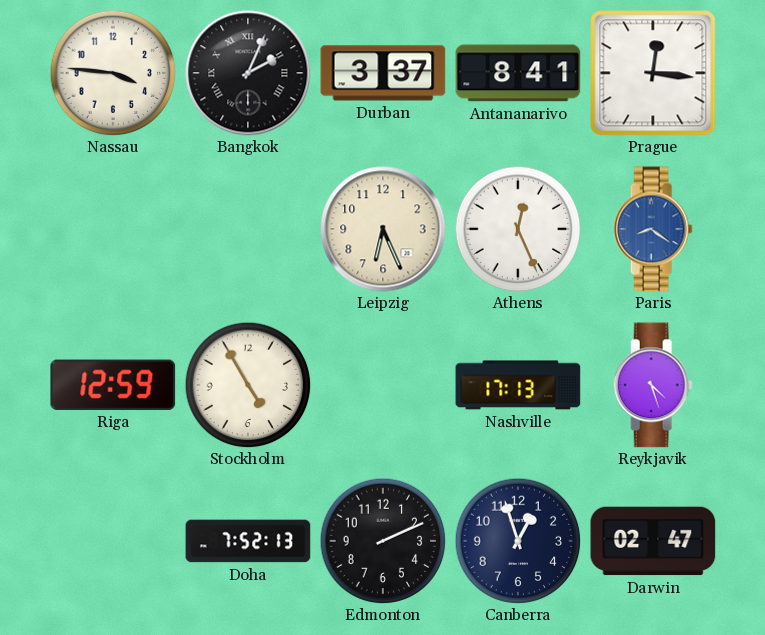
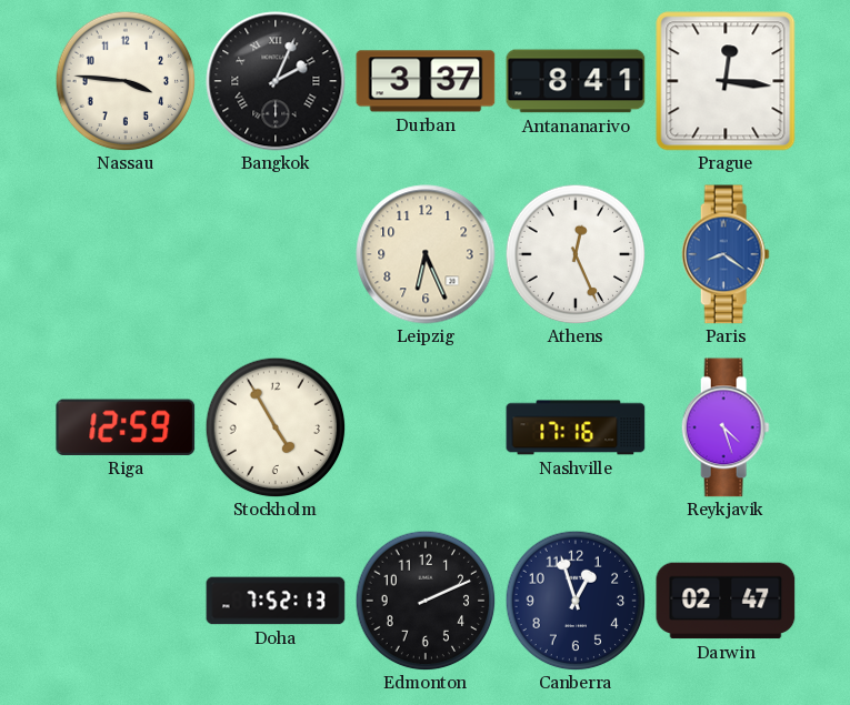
Nashville: 17:13 -> 17:16 (576, 427)
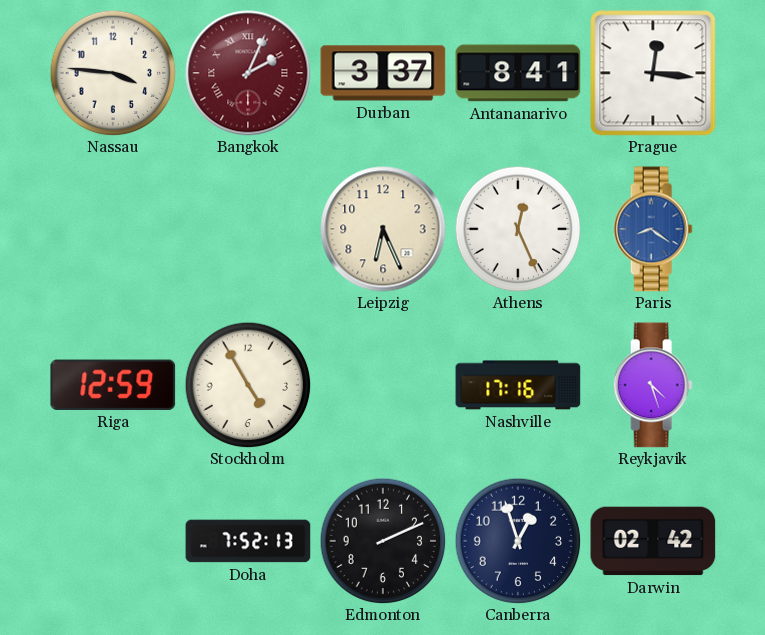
Bangkok dial: black -> burgundy (248, 73)
Darwin: 02:47 -> 02:42 (653, 541)
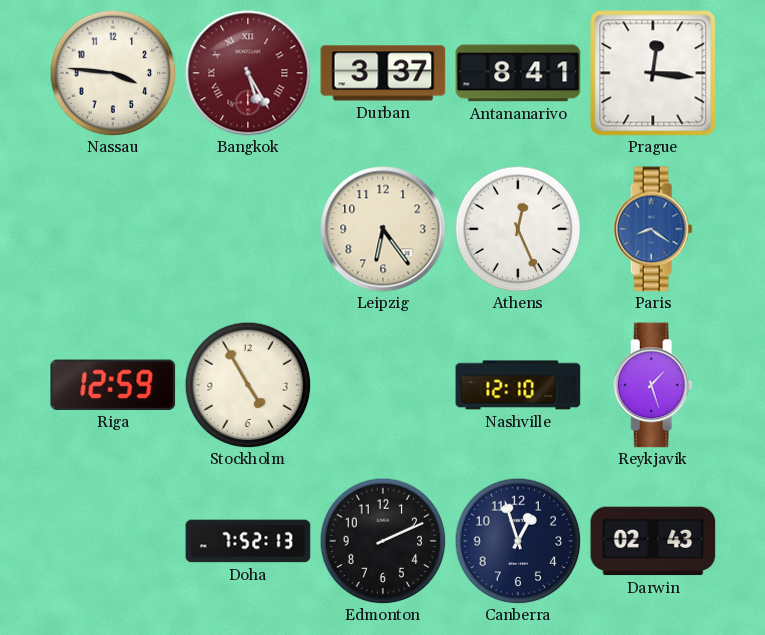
Bangkok: 2:04 -> 5:25 (248, 73)
Leipzig: 6:26 -> 6:24 (383, 229)
Nashville: 17:16 -> 12:10 (518, 385)
Reykjavik: 4:27 -> 1:27 (653, 385)
Darwin: 02:42 -> 02:43 (653, 541)
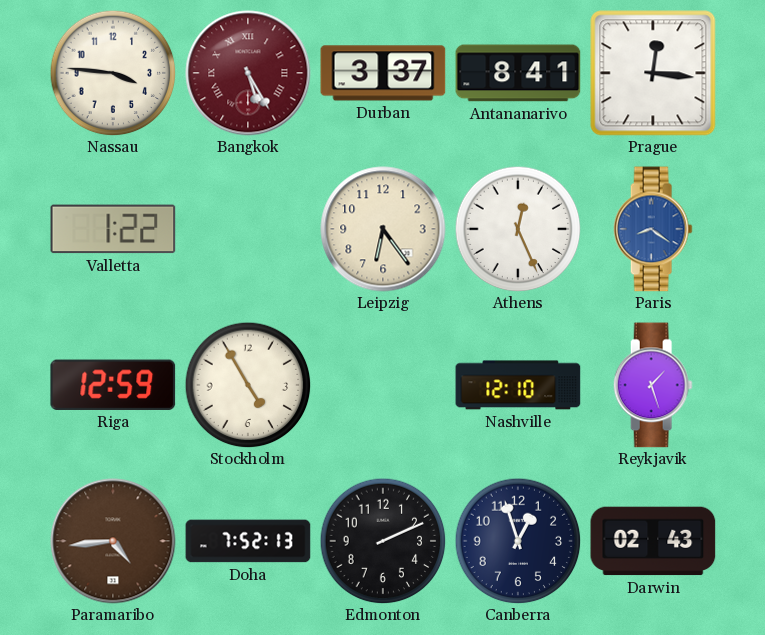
Valletta: none -> 1:22 (113, 229)
Paramaribo: none -> 4:44 (113, 541)
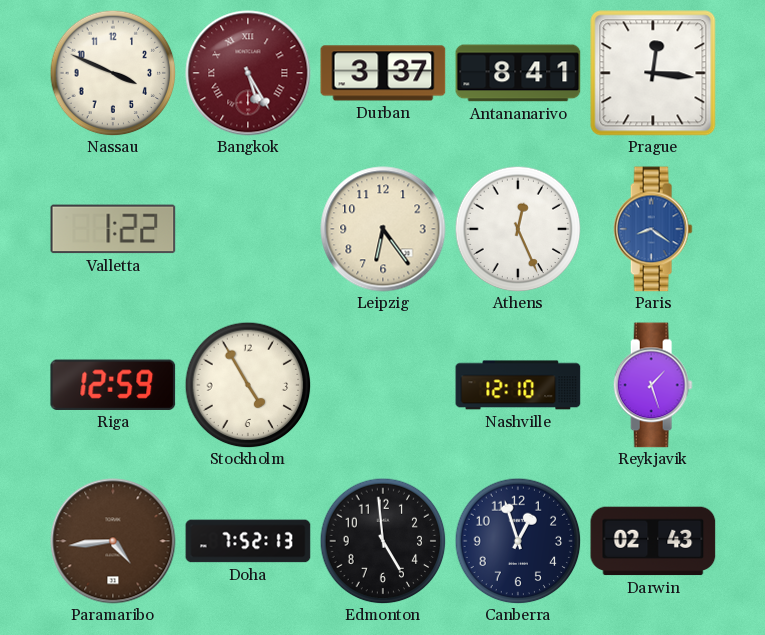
Nassau: 3:46 -> 3:49 (113, 73)
Edmonton: 2:11 -> 4:59 (383, 541)
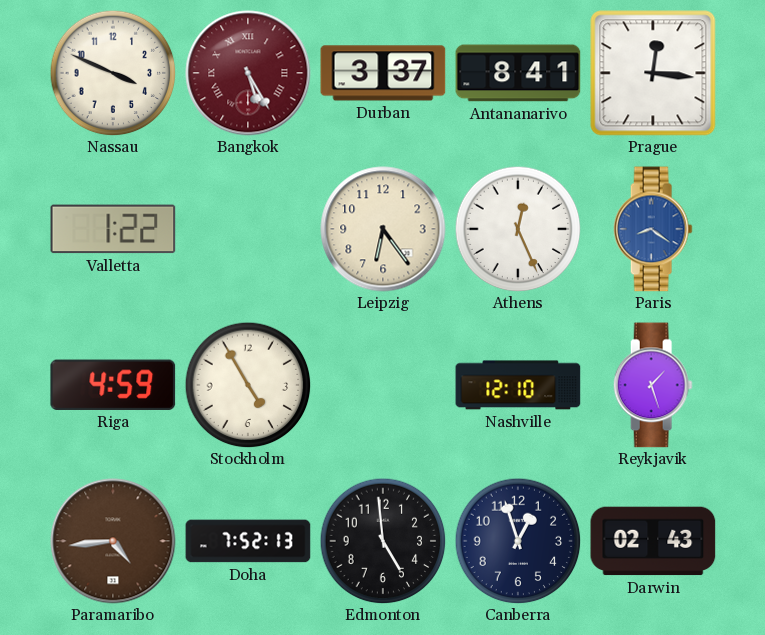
Riga: 12:59 -> 4:59 (113, 385)
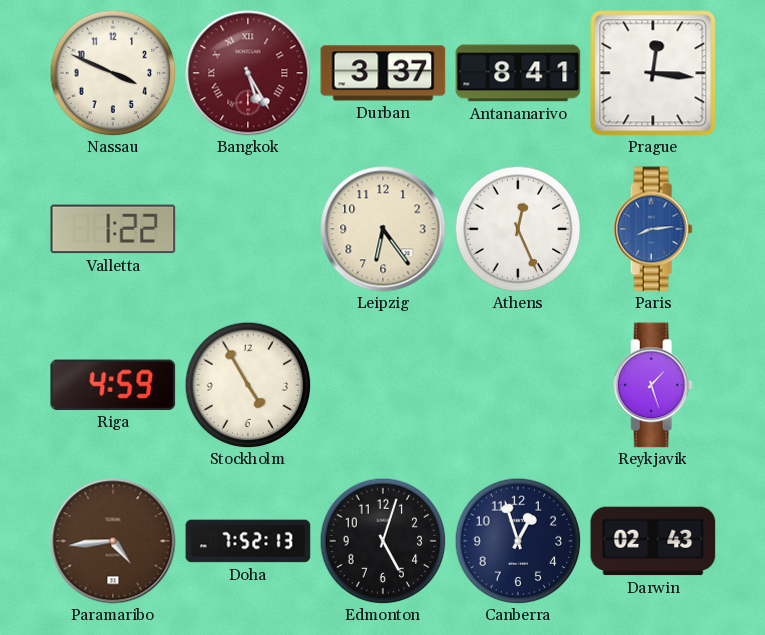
Paris: 8:21 -> 8:14 (653, 229)
Nashville: 12:10 -> none (518, 385)
Edmonton: 4:59 -> 5:03 (383, 541)
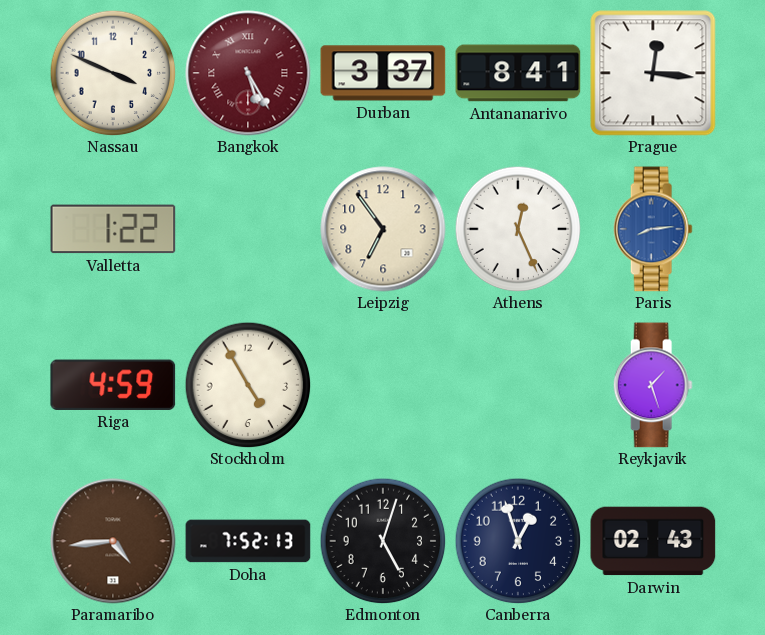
Leipzig: 6:24 -> 6:54 (383, 229)
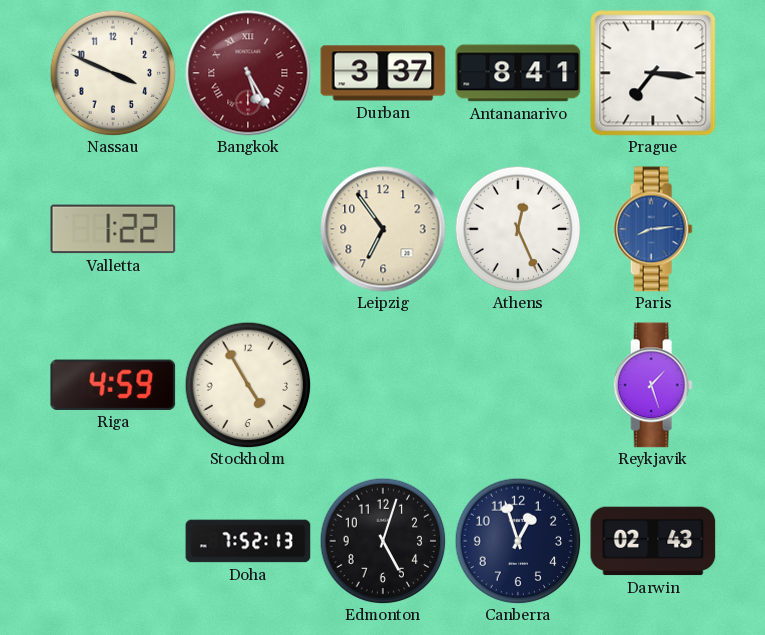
Prague: 12:16 -> 7:16 (653, 73)
Paramaribo: 4:44 -> none (113, 541)
